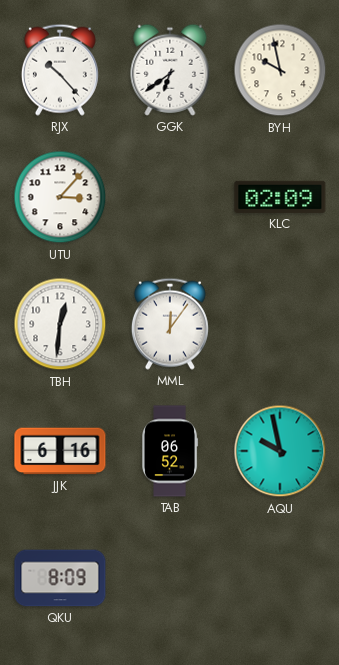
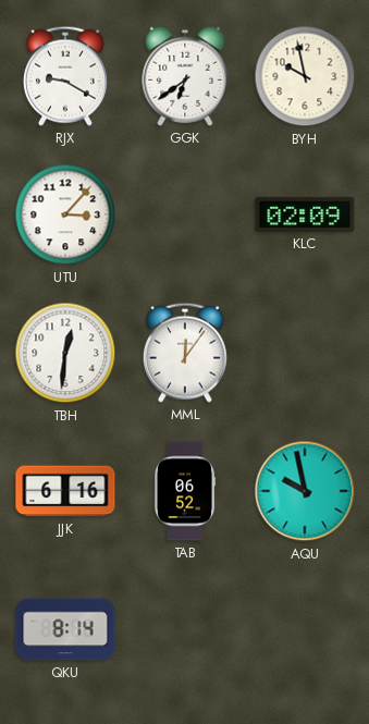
RJX: 10:23 -> 9:20 (65, 76)
QKU: 8:09 -> 8:14 (65, 629)
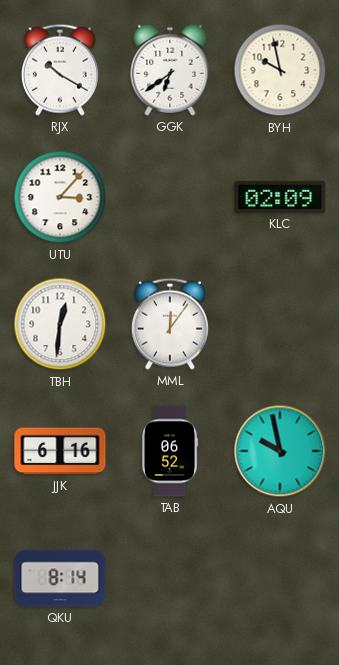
RJX: 9:20 -> 10:20 (60, 70)
